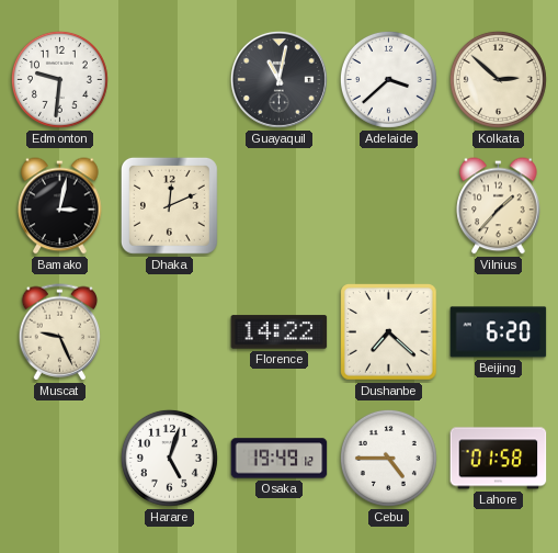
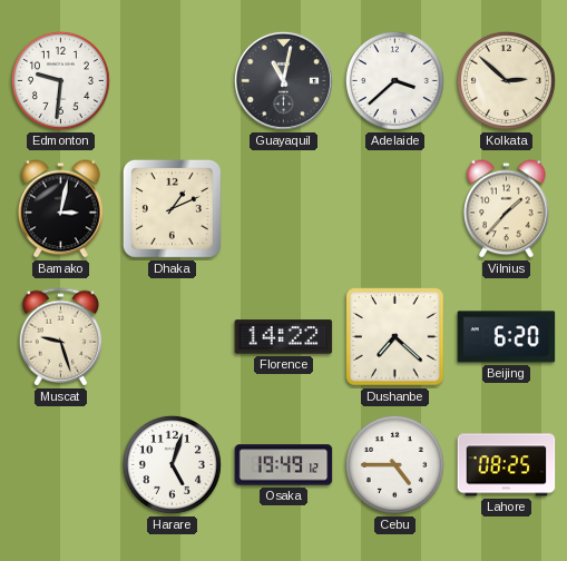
Dhaka: 12:11 -> 1:11 (172, 208)
Muscat: 9:26 -> 9:27 (61, 337)
Lahore: 01:58 -> 08:25 (507, 465)
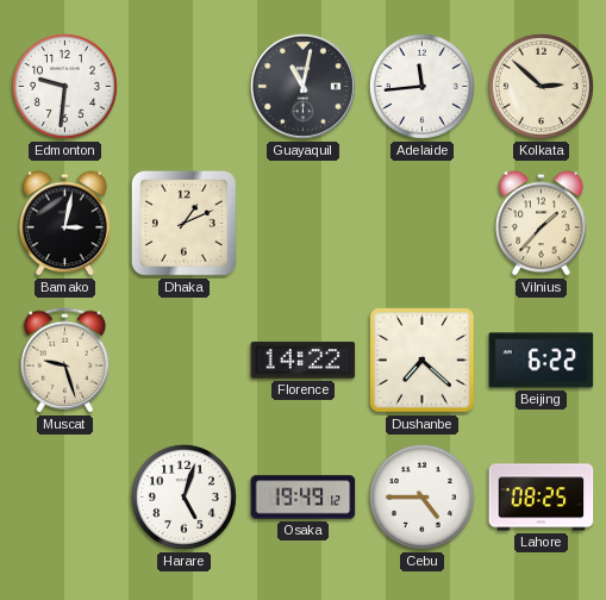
Adelaide: 3:38 -> 11:44 (421, 86)
Beijing: 6:20 -> 6:22 (542, 361)
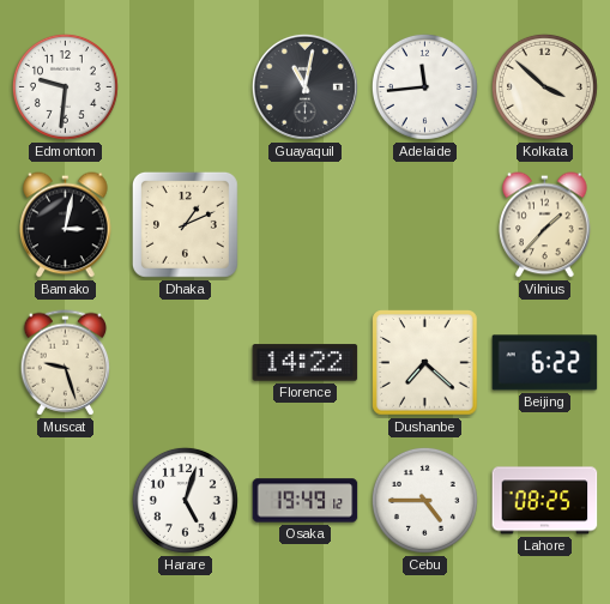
Kolkata: 2:52 -> 3:52 (544, 86)
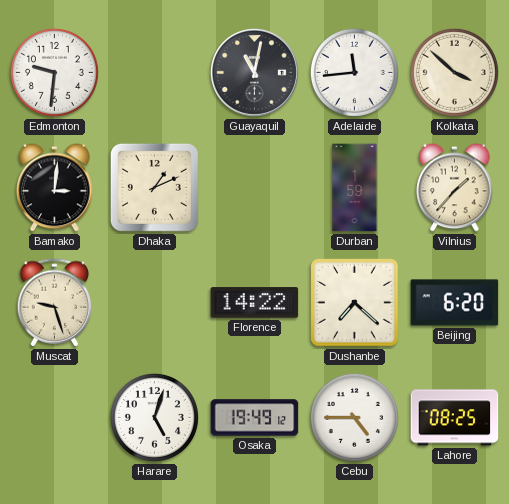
Bamako: 3:02 -> 3:01 (55, 188)
Durban: none -> 1:59 (355, 188)
Beijing: 6:22 -> 6:20 (455, 303)
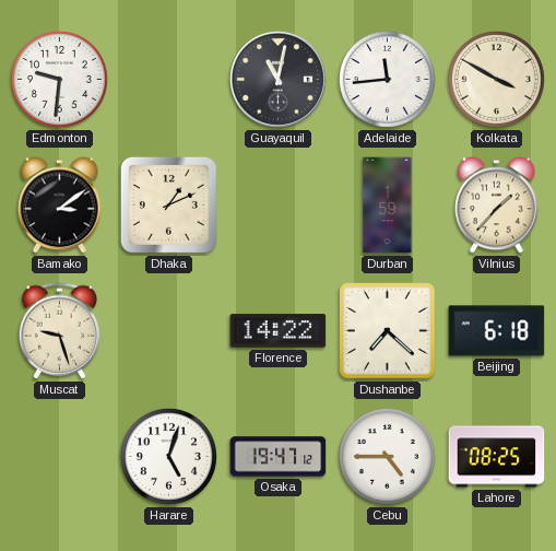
Kolkata: 3:52 -> 3:50 (496, 79)
Bamako: 3:01 -> 3:09 (60, 206)
Beijing: 6:20 -> 6:18 (497, 331)
Osaka: 19:49 -> 19:47 (279, 457)
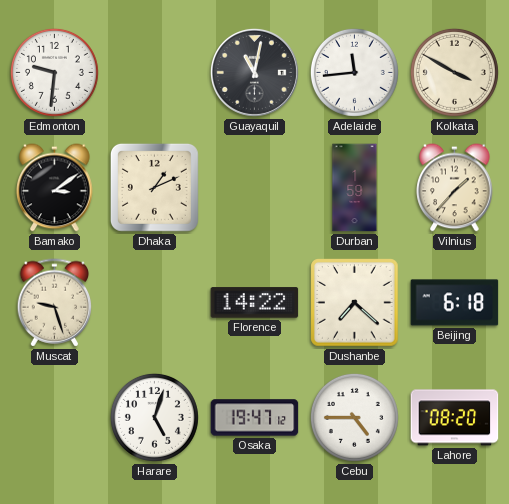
Lahore: 08:25 -> 08:20 (455, 418)
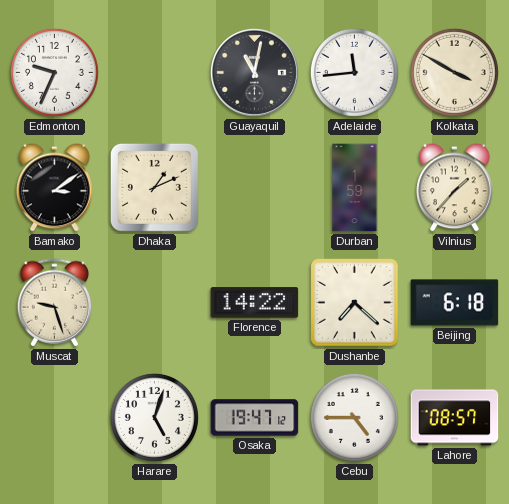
Edmonton: 9:31 -> 9:34 (54, 72)
Lahore: 08:20 -> 08:57 (455, 418)
